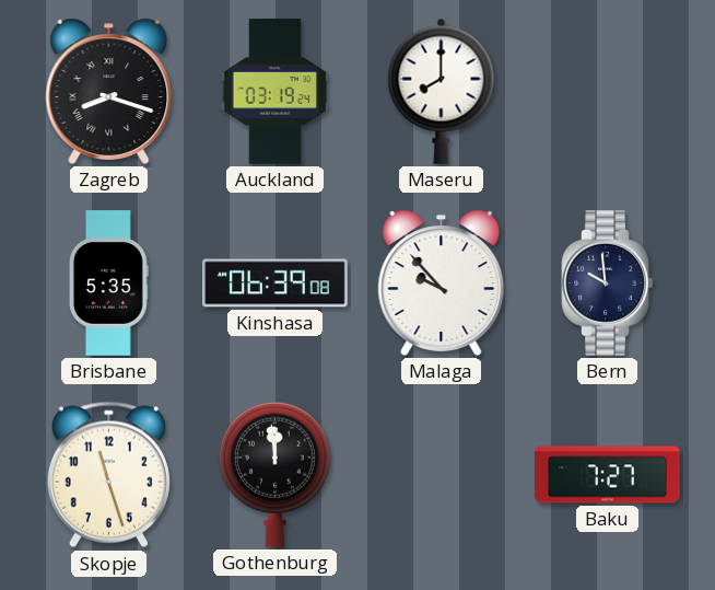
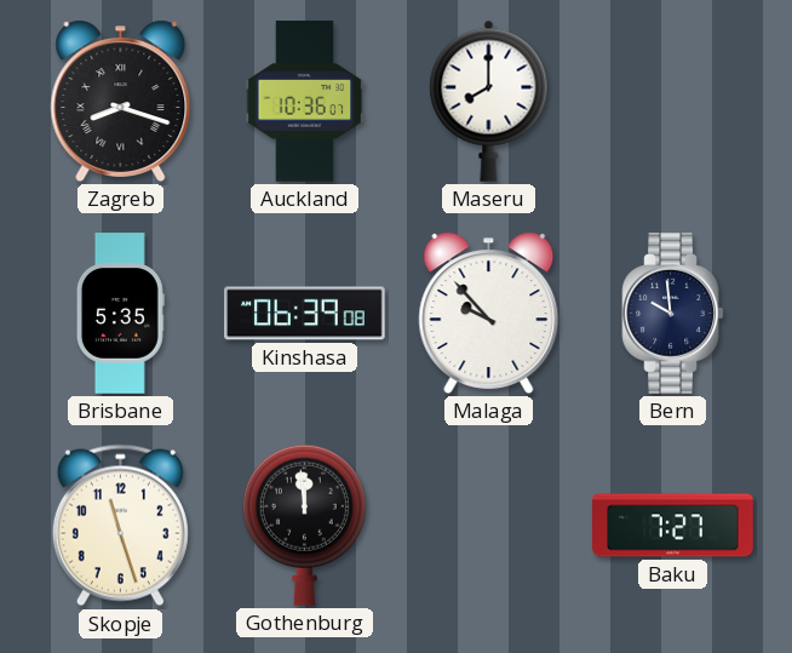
Auckland: 03:19 -> 10:36 (305, 102)
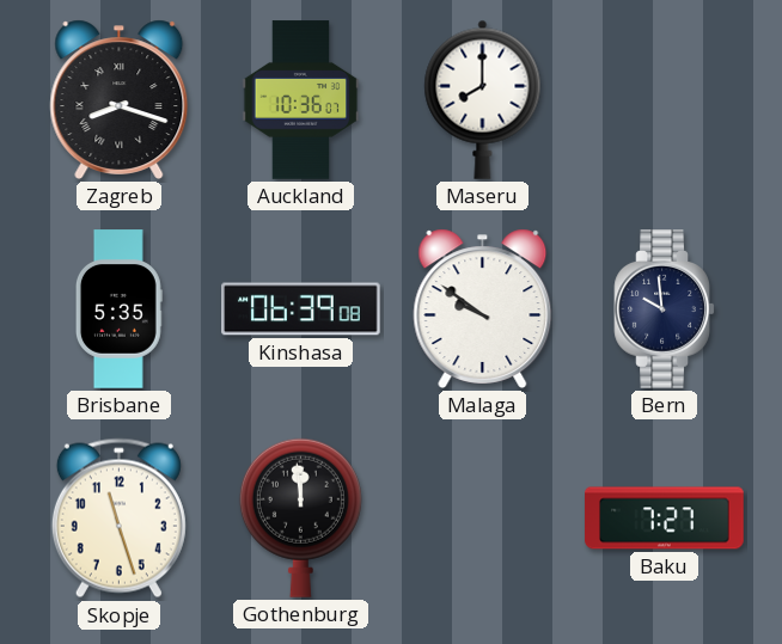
Malaga: 9:53 -> 9:51 (483, 308)
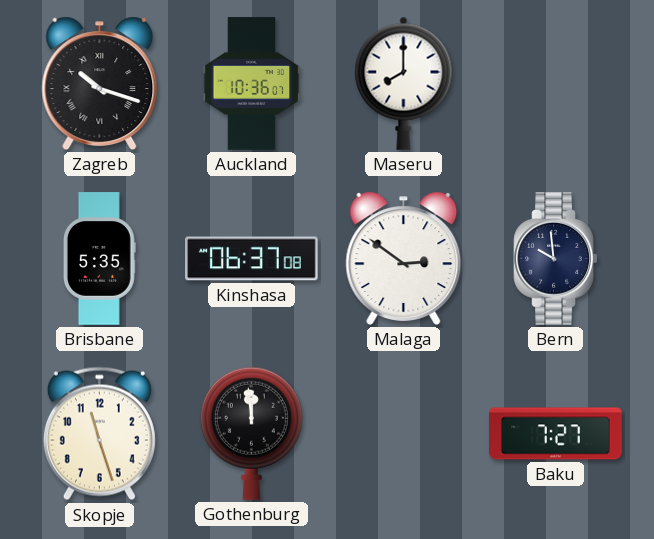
Zagreb: 8:18 -> 10:18 (100, 83)
Kinshasa: 06:39 -> 06:37 (252, 259)
Malaga: 9:51 -> 2:51 (404, 258)
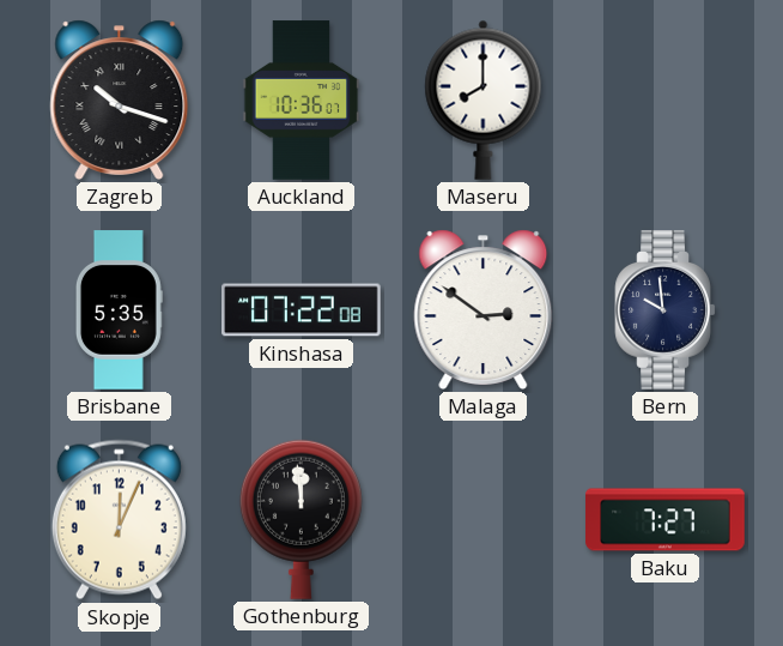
Kinshasa: 06:37 -> 07:22 (302, 310)
Skopje: 11:27 -> 12:04 (119, 520)
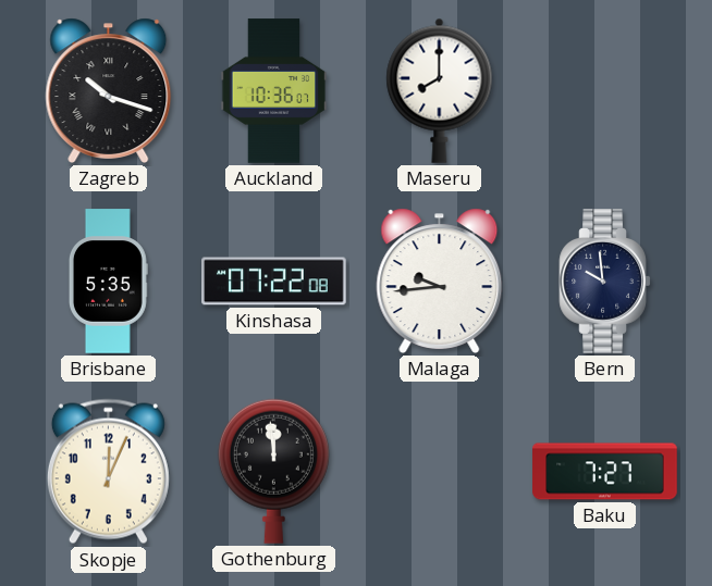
Malaga: 2:51 -> 9:44 (440, 280)
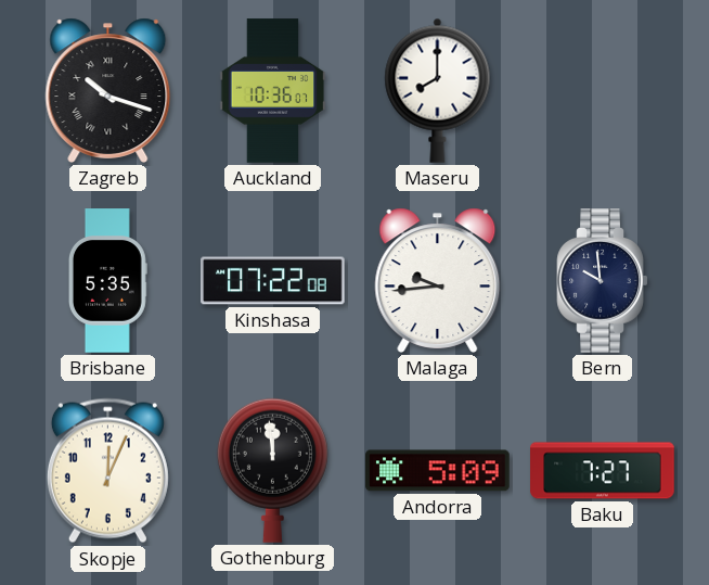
Andorra: none -> 5:09 (438, 471)
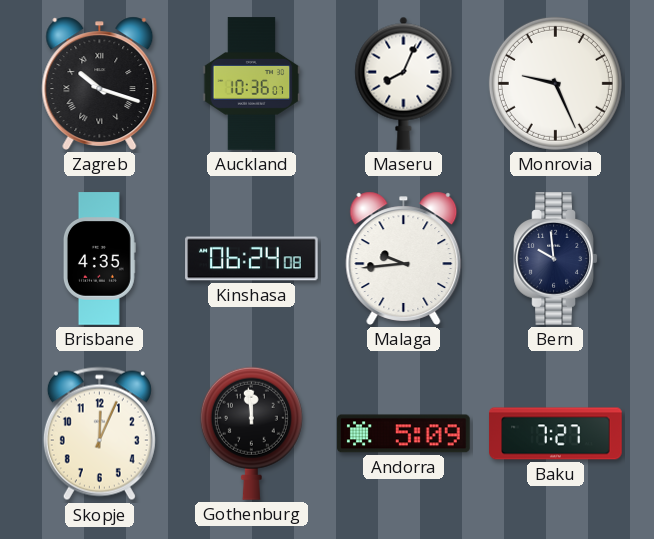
Maseru: 8:00 -> 8:04 (404, 83)
Monrovia: none -> 9:26 (555, 83)
Brisbane: 5:35 -> 4:35 (99, 259)
Kinshasa: 07:22 -> 06:24 (252, 259)
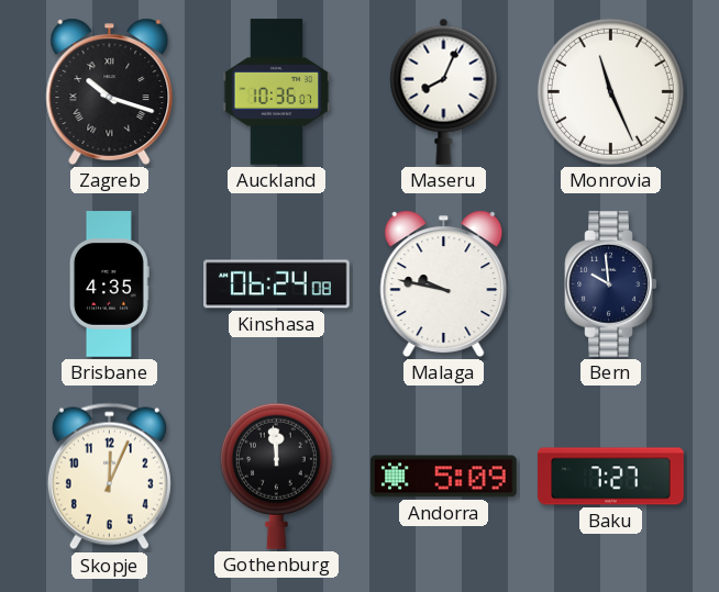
Monrovia: 9:26 -> 11:26 (610, 91)
Malaga: 9:44 -> 9:47 (444, 283)
